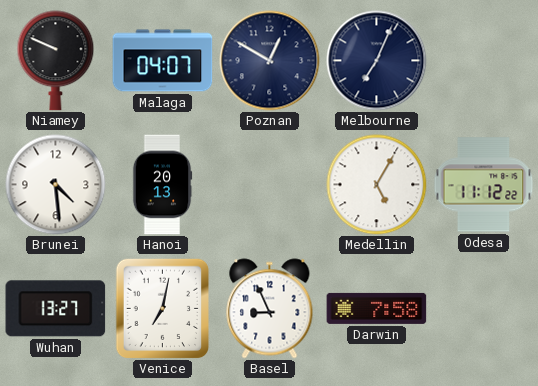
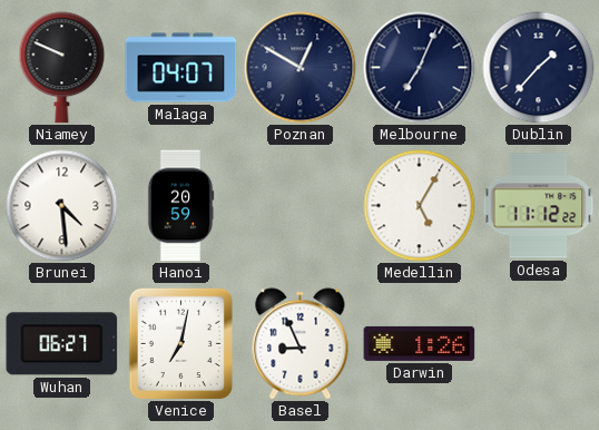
Dublin: none -> 1:37 (539, 68)
Hanoi: 20:13 -> 20:59 (180, 206)
Wuhan: 13:27 -> 06:27 (62, 344)
Darwin: 7:58 -> 1:26 (420, 343)
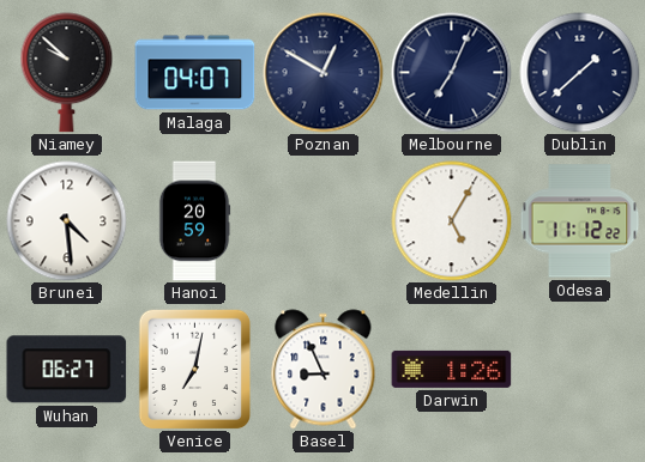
Niamey: 9:49 -> 9:52 (67, 73)
Dublin: 1:37 -> 1:38 (580, 73)
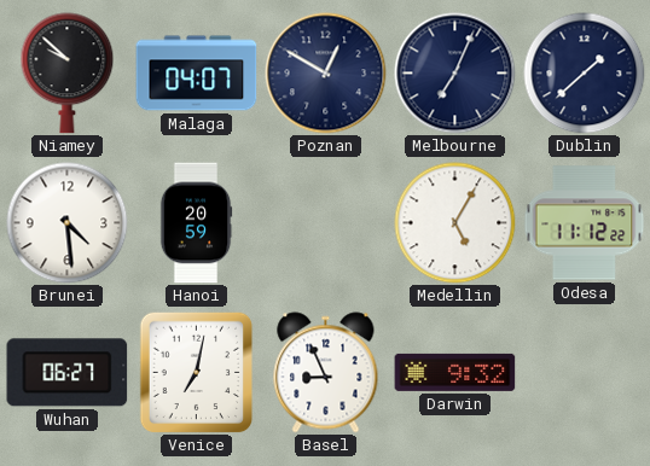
Darwin: 1:26 -> 9:32 (455, 372)
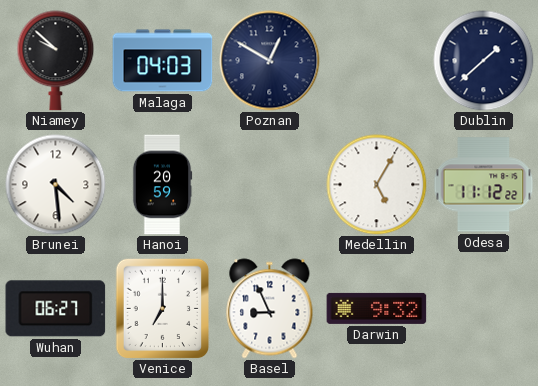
Malaga: 04:07 -> 04:03 (163, 61)
Melbourne: 7:04 -> none (455, 74)
Venice: 7:02 -> 7:00 (163, 308)
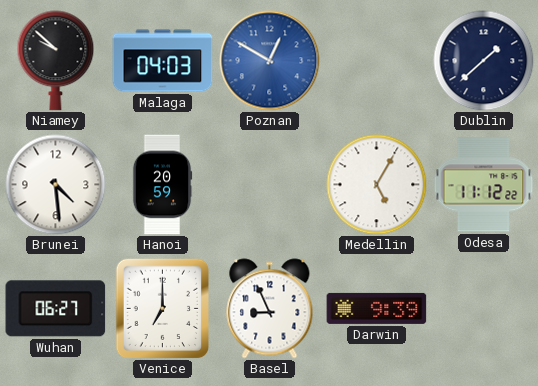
Poznan dial: navy -> blue (270, 61)
Darwin: 9:32 -> 9:39 (377, 308)
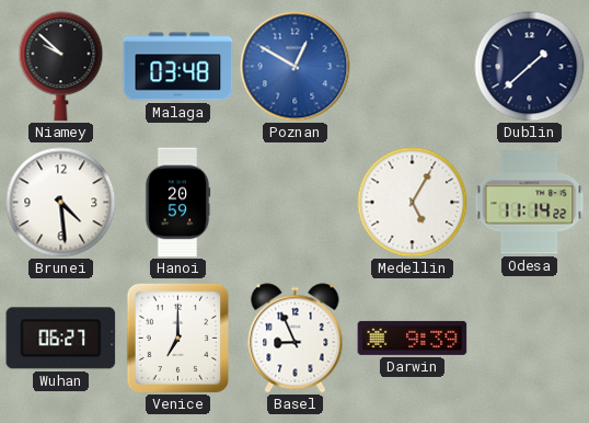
Malaga: 04:03 -> 03:48 (178, 67)
Odesa: 11:12 -> 11:14 (530, 203)
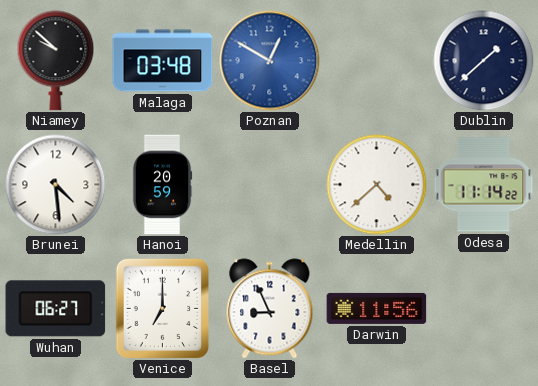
Medellin: 5:05 -> 4:38 (377, 185)
Darwin: 9:39 -> 11:56 (377, 308)
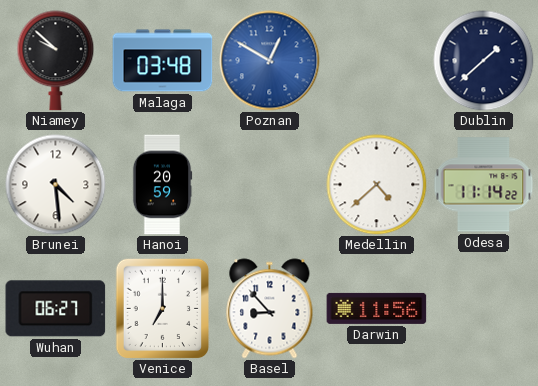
Basel: 8:56 -> 8:53 (270, 309)
